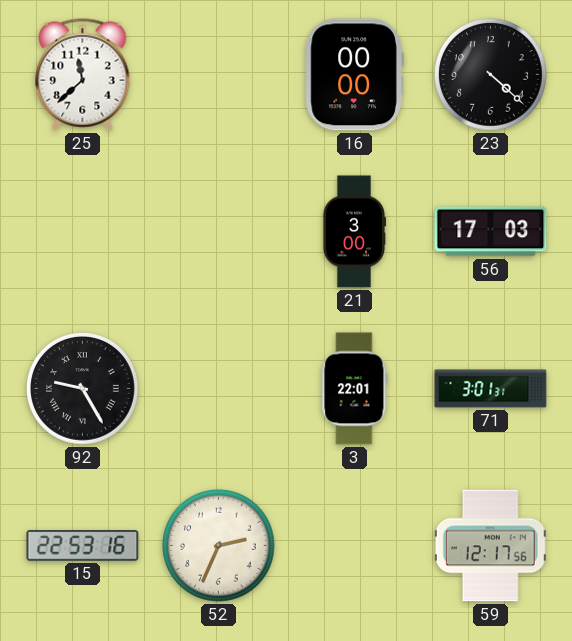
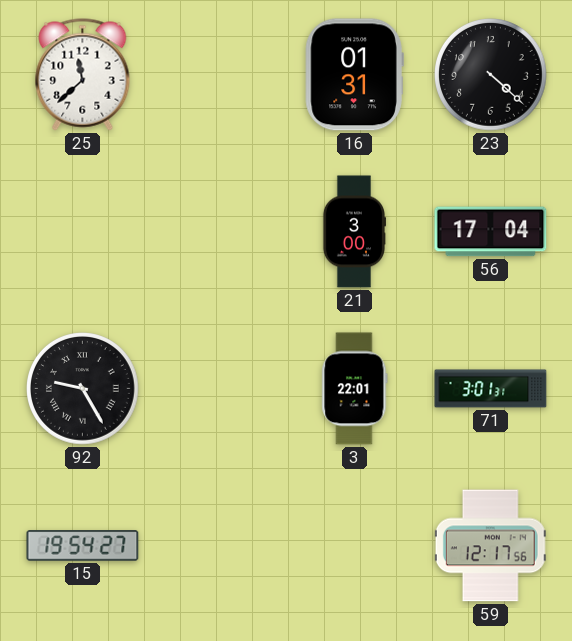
16: 00:00 -> 01:31 (354, 75)
56: 17:03 -> 17:04 (491, 232)
15: 22:53 -> 19:54 (83, 546)
52: 2:34 -> none (219, 546)
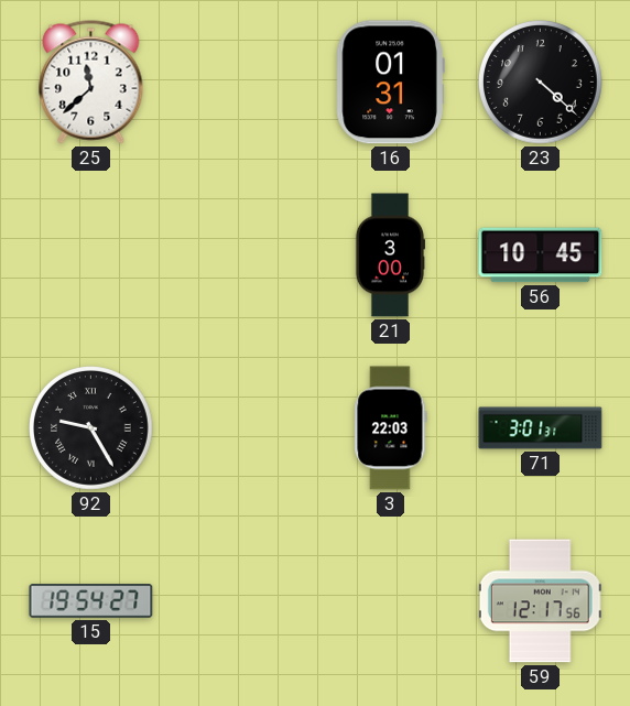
56: 17:04 -> 10:45 (541, 256)
3: 22:01 -> 22:03 (391, 428)
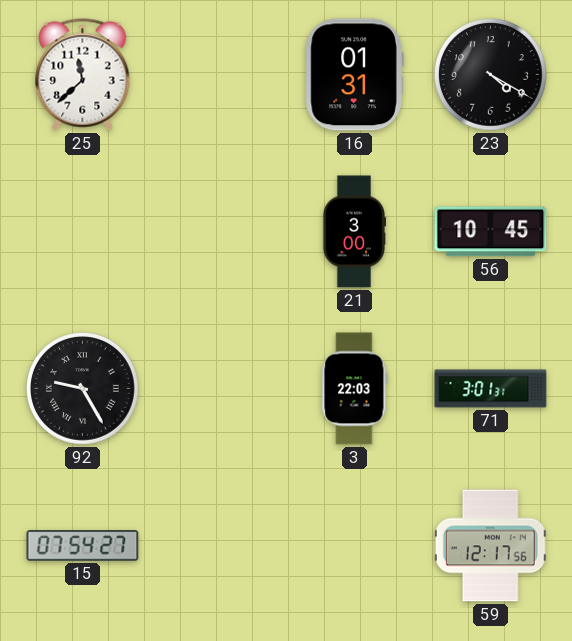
23: 4:22 -> 4:20 (491, 75)
15: 19:54 -> 07:54 (83, 546)
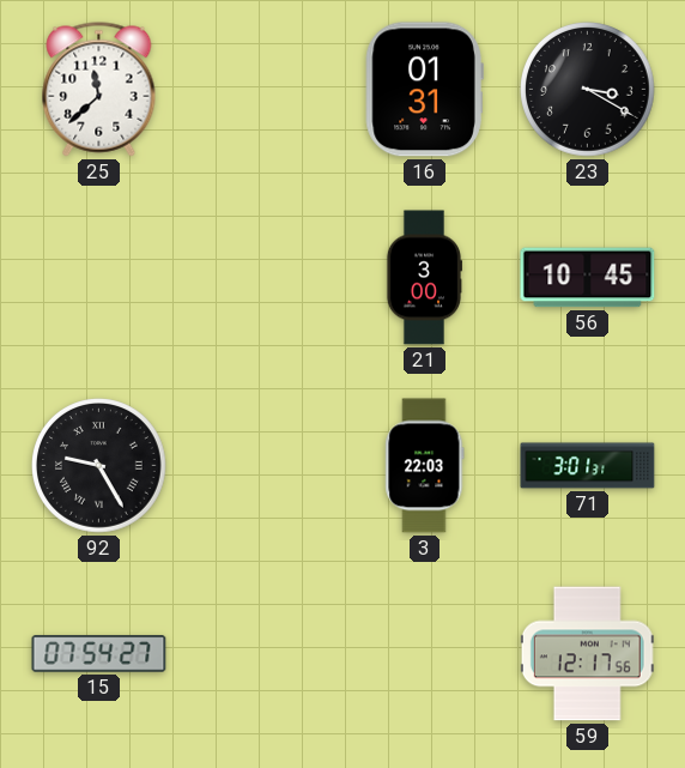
23: 4:20 -> 3:20 (588, 90)
